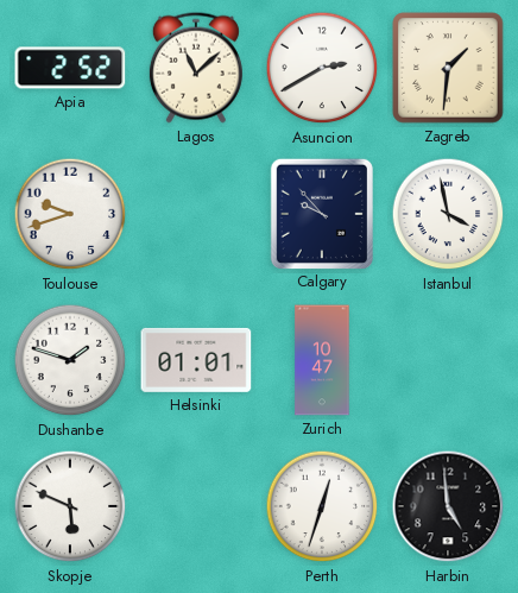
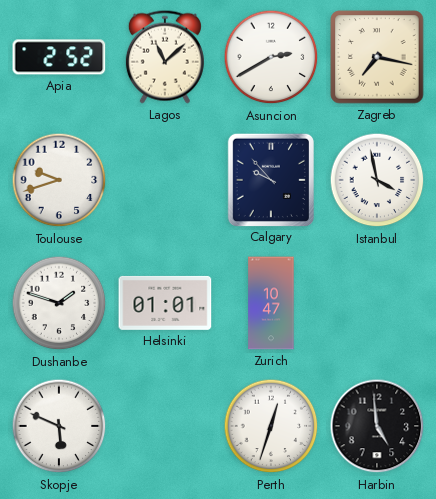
Zagreb: 1:31 -> 7:17 (377, 57)
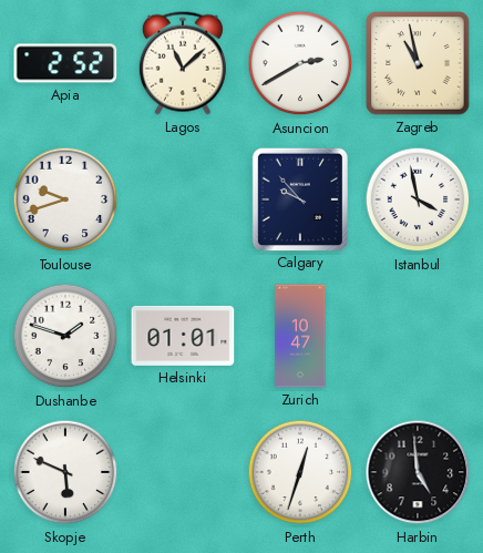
Zagreb: 7:17 -> 10:58 (418, 63)
